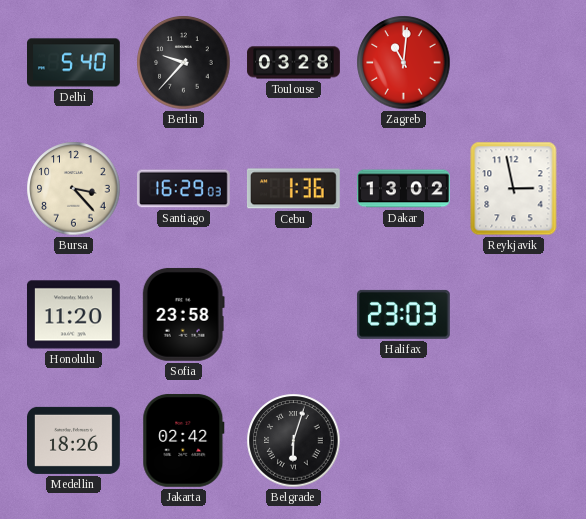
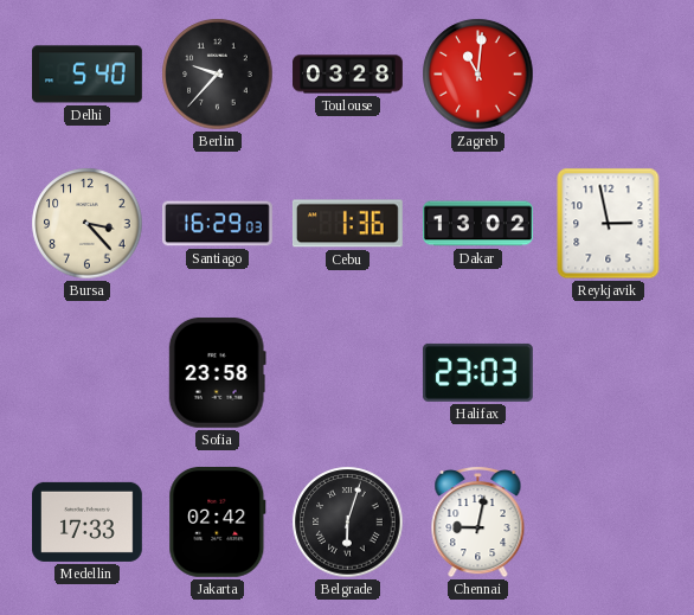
Honolulu: 11:20 -> none (74, 315)
Medellin: 18:26 -> 17:33 (88, 521)
Chennai: none -> 9:02 (478, 523)
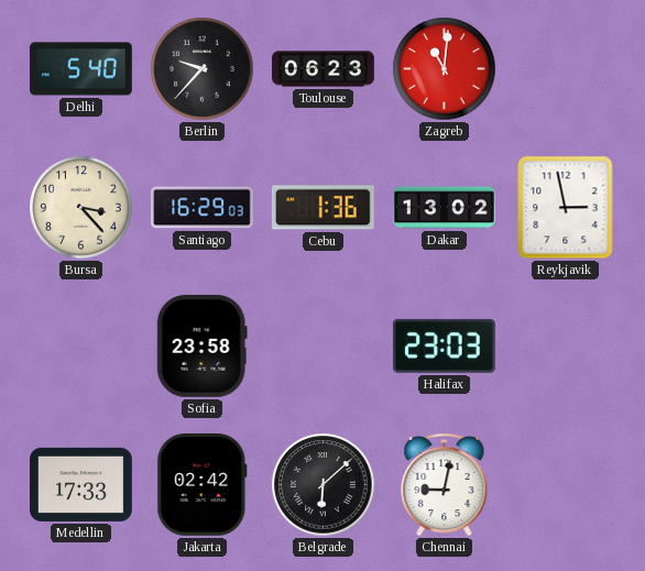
Toulouse: 03:28 -> 06:23 (324, 69)
Belgrade: 6:03 -> 6:08 (324, 485)
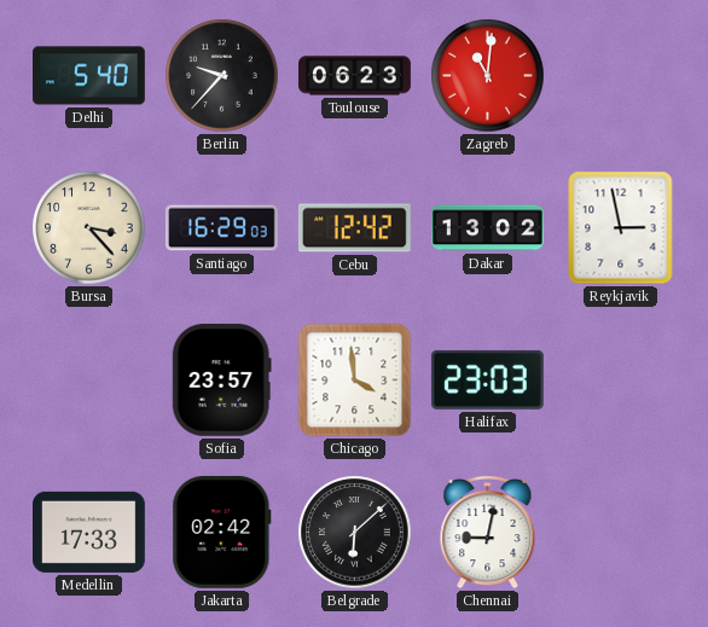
Cebu: 1:36 -> 12:42 (354, 228)
Sofia: 23:58 -> 23:57 (221, 379)
Chicago: none -> 3:59 (355, 381)
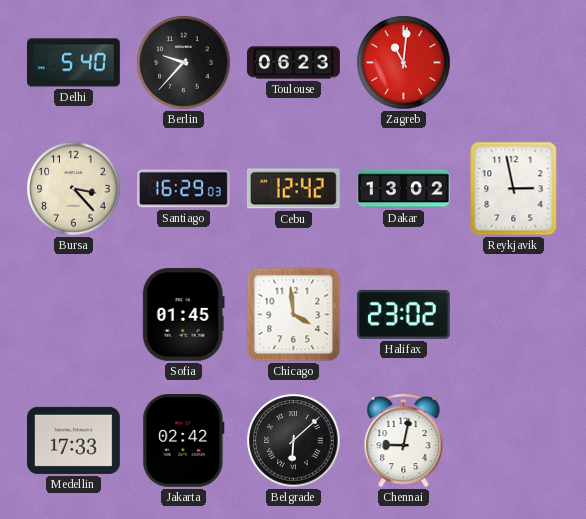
Sofia: 23:57 -> 01:45 (183, 314)
Halifax: 23:03 -> 23:02 (403, 314)
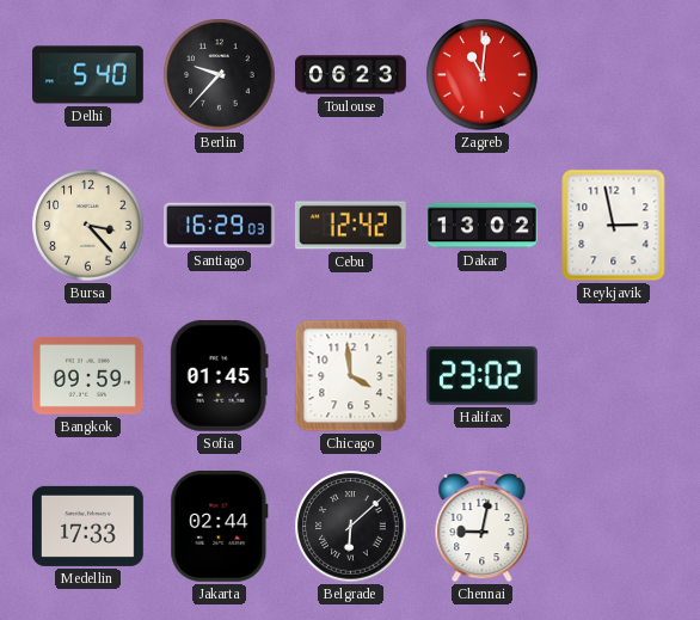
Bangkok: none -> 09:59 (88, 376)
Jakarta: 02:42 -> 02:44 (220, 526)
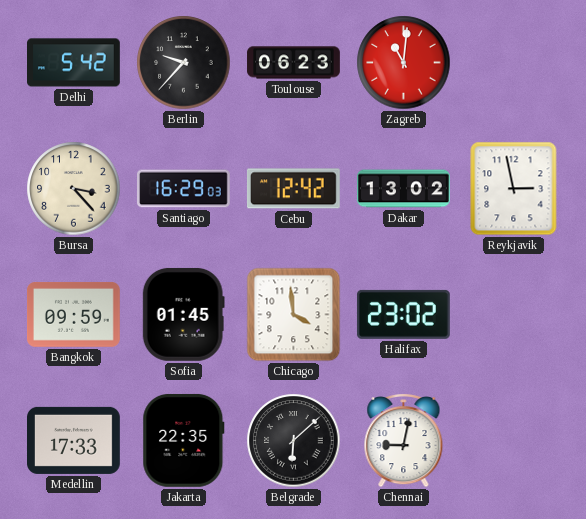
Delhi: 5:40 -> 5:42 (74, 63)
Jakarta: 02:44 -> 22:35 (184, 440)
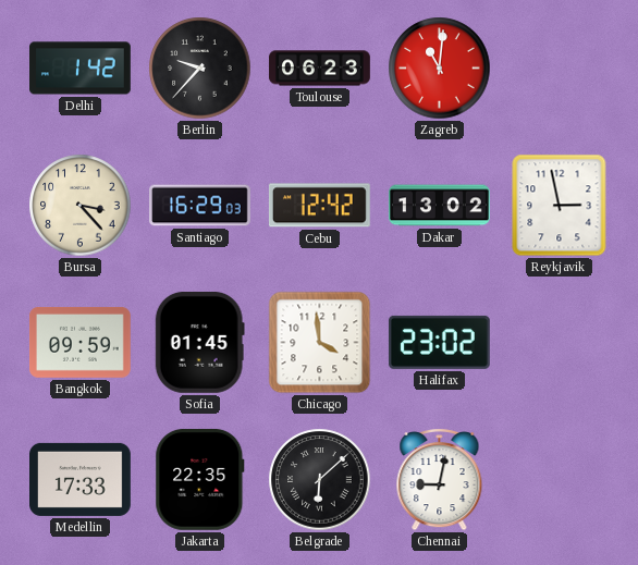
Delhi: 5:42 -> 1:42 (81, 69)
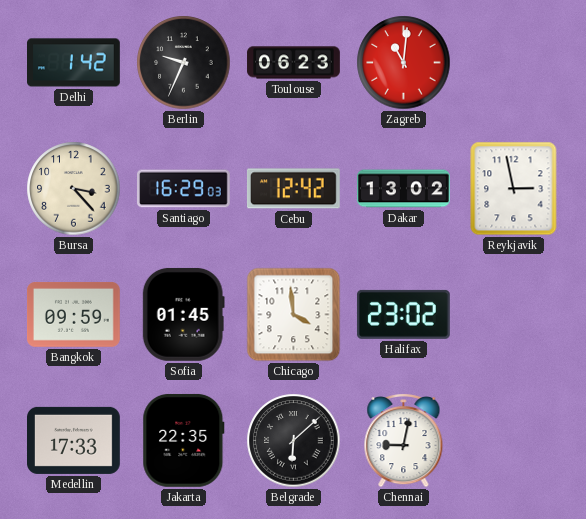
Berlin: 9:37 -> 9:34 (184, 63)
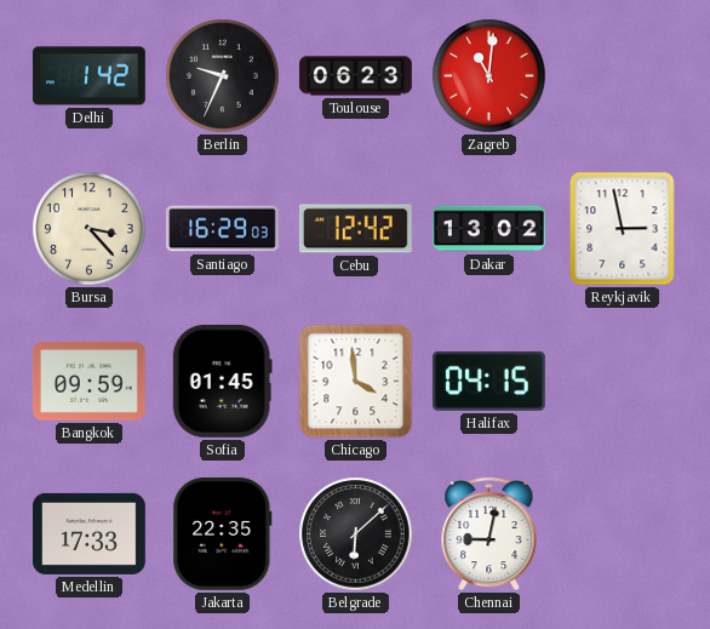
Halifax: 23:02 -> 04:15 (488, 381)
